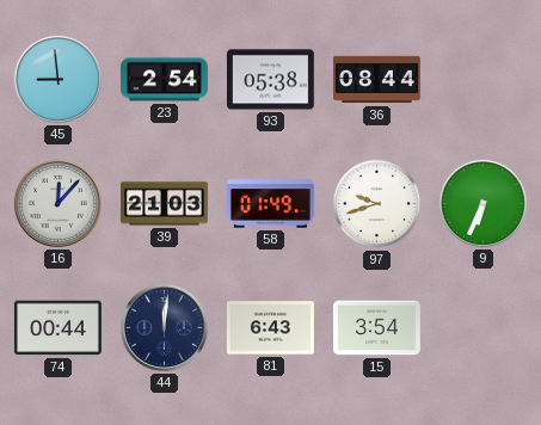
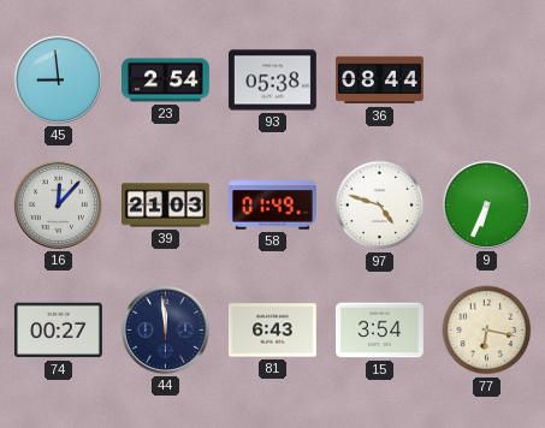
97: 9:42 -> 4:48 (380, 206)
74: 00:44 -> 00:27 (58, 331)
44: 12:01 -> 11:59 (165, 329)
77: none -> 6:17 (487, 331)
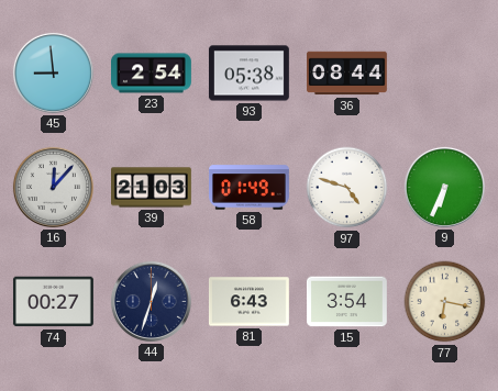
44: 11:59 -> 12:33 (151, 301)
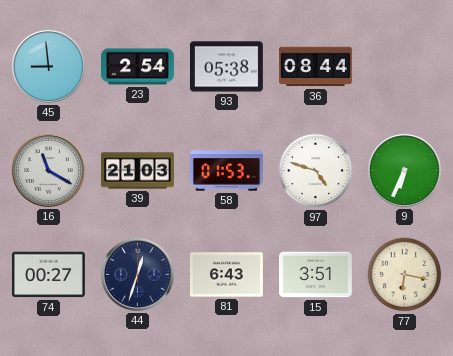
16: 12:07 -> 11:20 (48, 170)
58: 01:49 -> 01:53 (227, 171)
15: 3:54 -> 3:51 (316, 275)
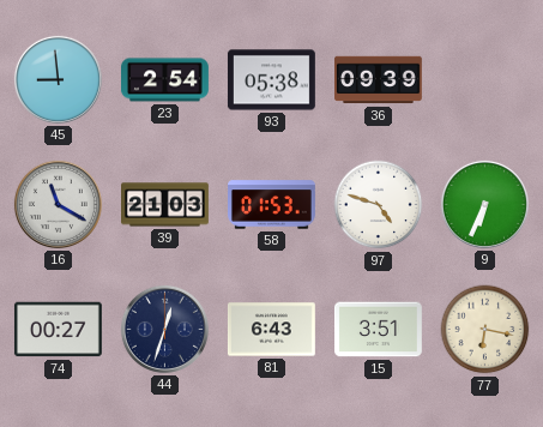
36: 08:44 -> 09:39 (379, 80)
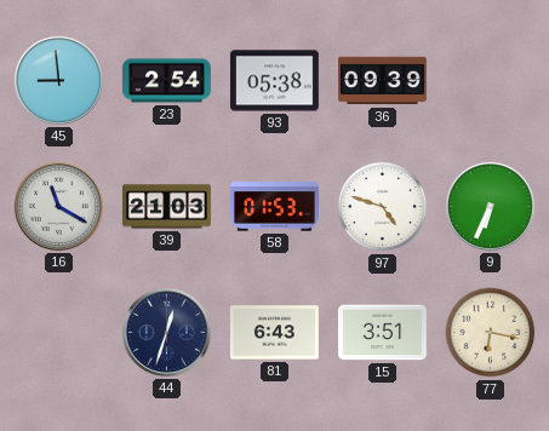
74: 00:27 -> none (58, 330)
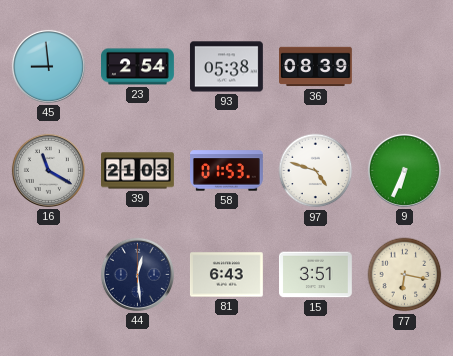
36: 09:39 -> 08:39 (316, 67)
44: 12:33 -> 12:29 (137, 274)
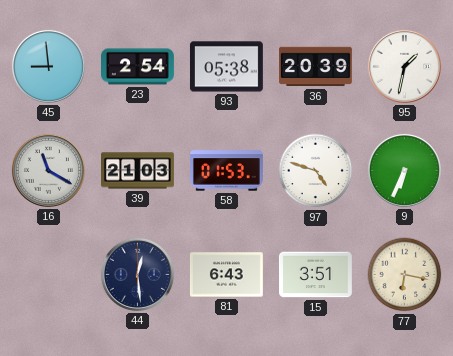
36: 08:39 -> 20:39 (316, 67)
95: none -> 1:32 (404, 66)
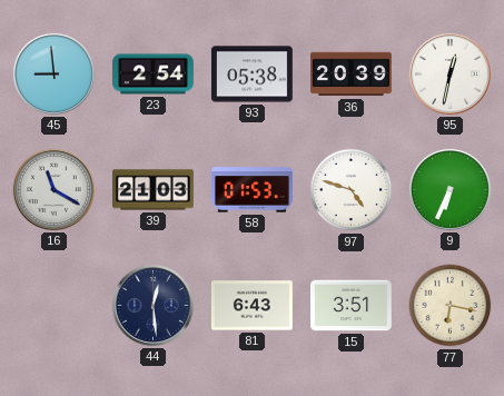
95: 1:32 -> 12:32 (449, 73)
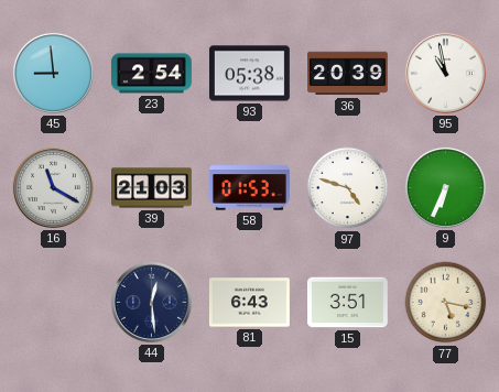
95: 12:32 -> 10:58 (445, 73)
77: 6:17 -> 5:17 (446, 303)
